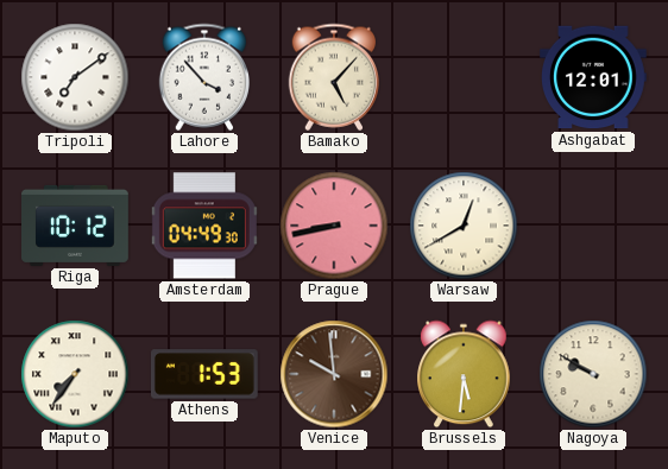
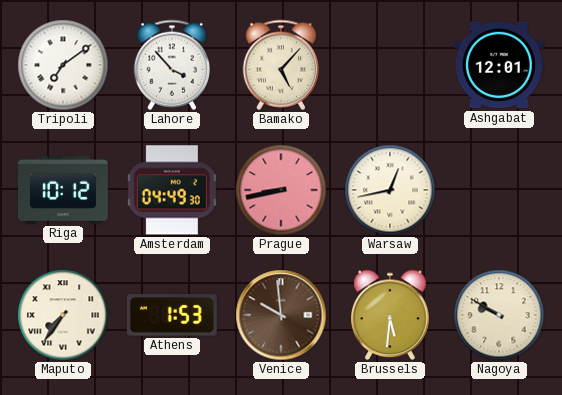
Warsaw: 12:40 -> 12:43 (390, 190)
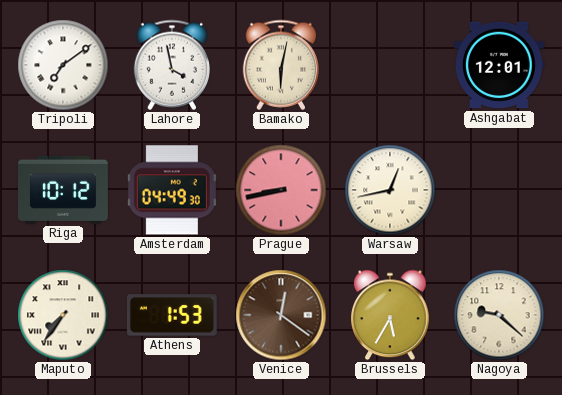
Lahore: 3:53 -> 3:58 (171, 65)
Bamako: 5:07 -> 6:02 (280, 65)
Venice: 9:59 -> 12:21 (281, 315)
Brussels: 5:31 -> 5:35 (390, 315)
Nagoya: 9:50 -> 9:22 (499, 315)
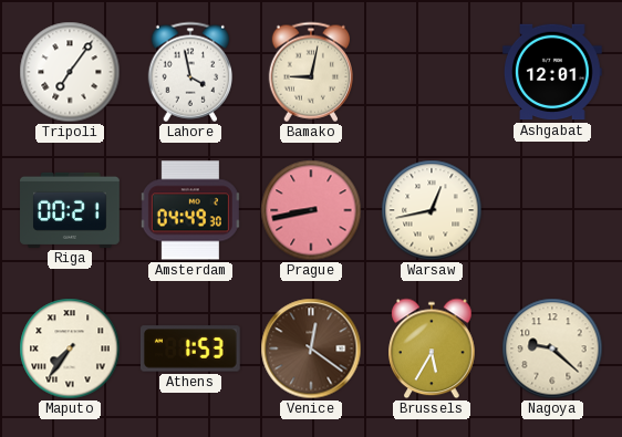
Tripoli: 7:09 -> 7:06 (70, 72)
Bamako: 6:02 -> 9:02 (310, 72)
Riga: 10:12 -> 00:21 (71, 210)
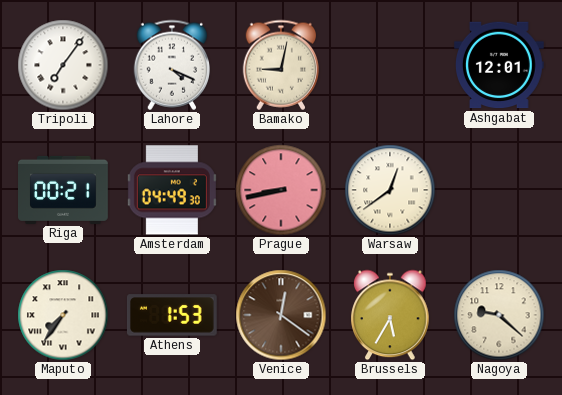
Lahore: 3:58 -> 4:19 (171, 65)
Warsaw: 12:43 -> 12:39 (390, 190)
